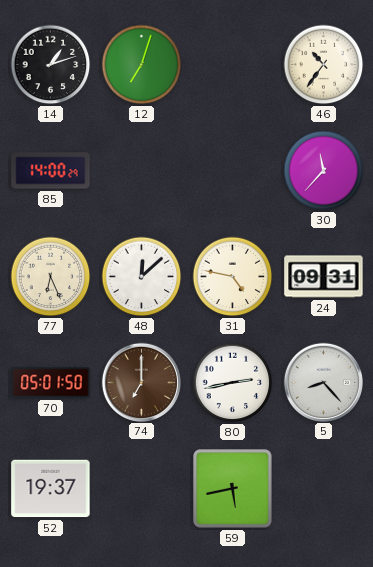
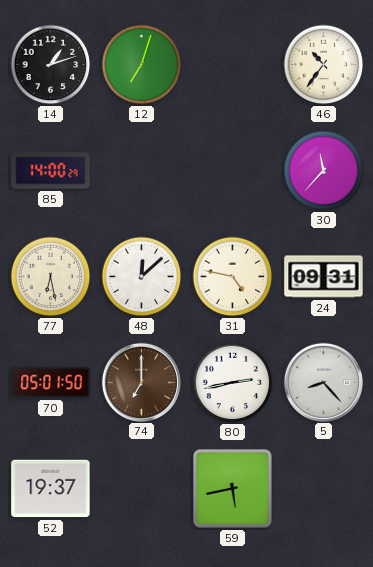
77: 6:26 -> 6:28 (51, 277)
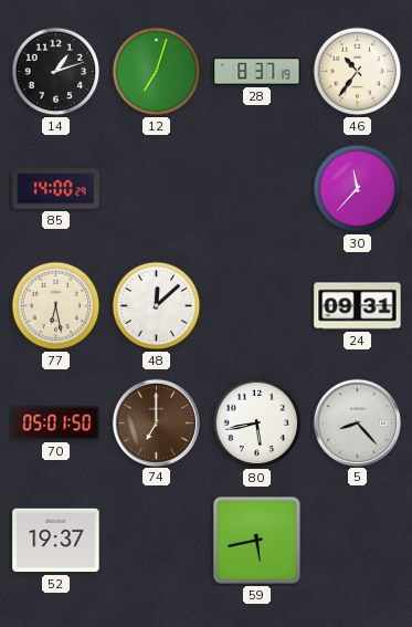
28: none -> 8:37 (257, 72)
31: 4:47 -> none (233, 277)
80: 2:43 -> 5:43 (257, 424)
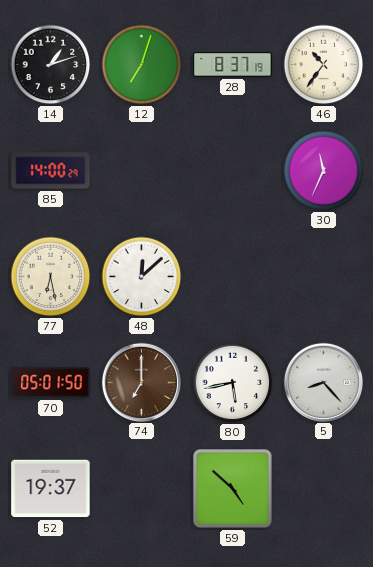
30: 11:37 -> 11:34 (324, 171)
24: 09:31 -> none (358, 306)
59: 5:43 -> 4:52 (233, 489)
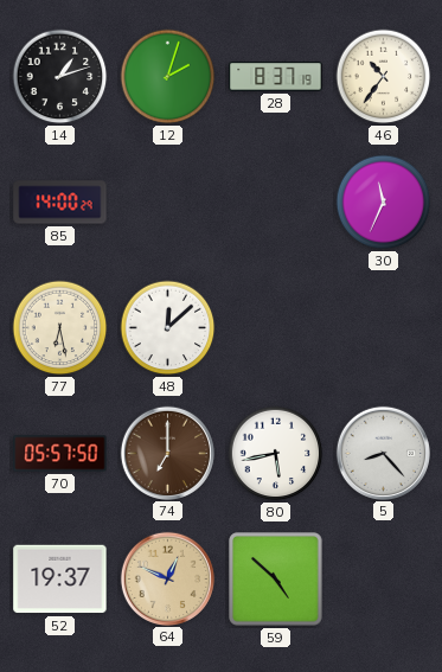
12: 7:03 -> 2:03 (168, 77)
70: 05:01 -> 05:57 (60, 454)
64: none -> 12:49 (167, 578)
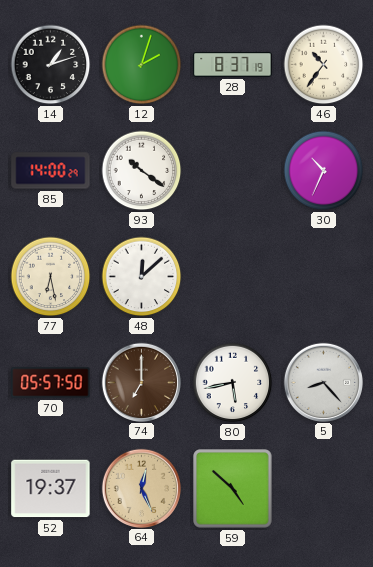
93: none -> 10:21 (142, 171)
30: 11:34 -> 10:34 (324, 171)
64: 12:49 -> 12:26 (141, 488)
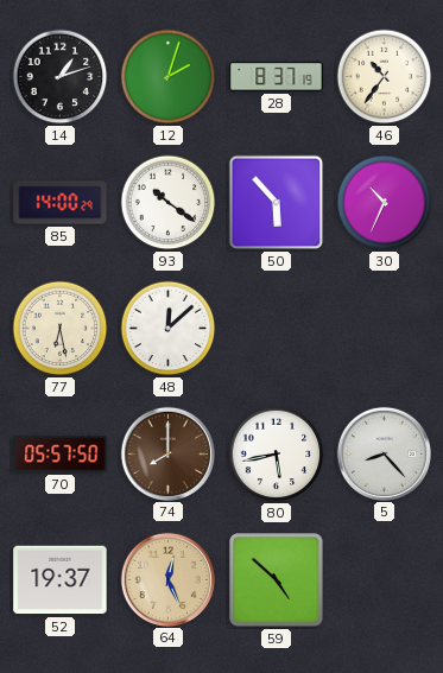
50: none -> 5:53 (277, 203)
74: 7:00 -> 8:00 (167, 453)
